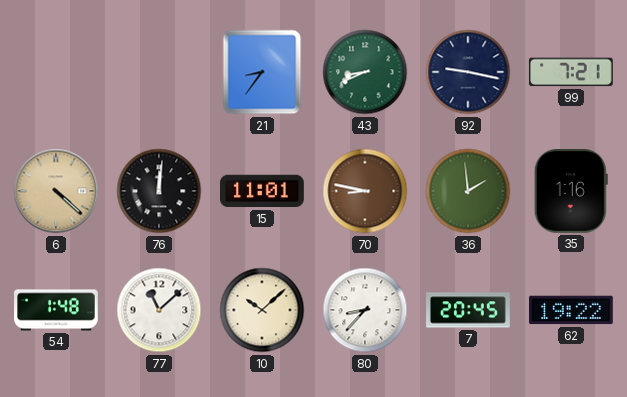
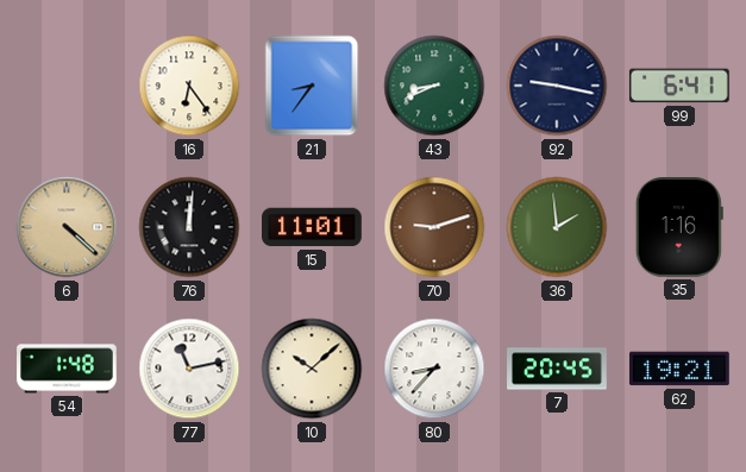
16: none -> 6:24 (189, 86)
99: 7:21 -> 6:41 (679, 86)
70: 8:47 -> 9:12 (434, 227)
77: 11:08 -> 11:13 (189, 369)
62: 19:22 -> 19:21 (681, 369)
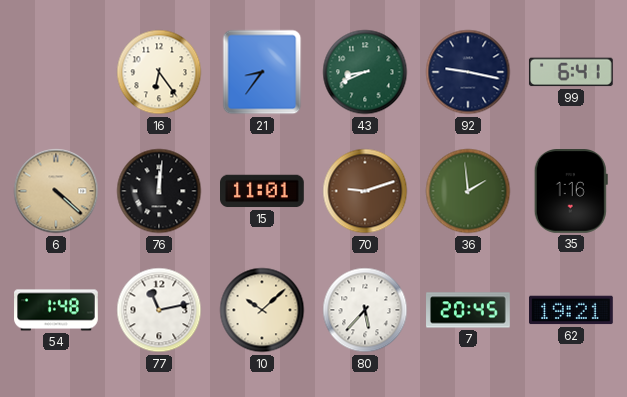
80: 8:37 -> 5:37 (365, 310)
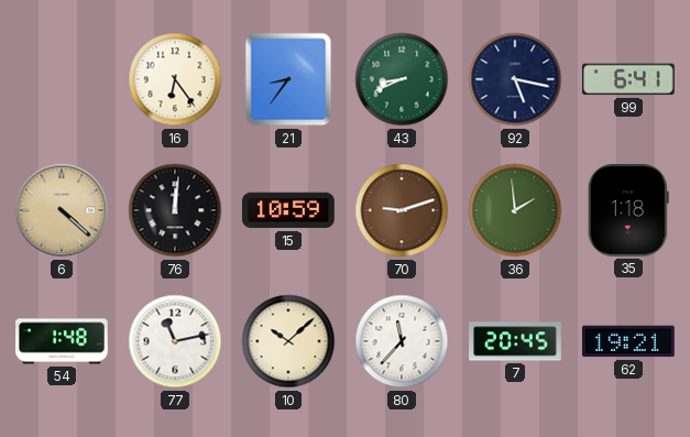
92: 9:17 -> 5:17 (515, 79)
15: 11:01 -> 10:59 (289, 210)
35: 1:16 -> 1:18 (628, 211)
80: 5:37 -> 11:37 (402, 341)
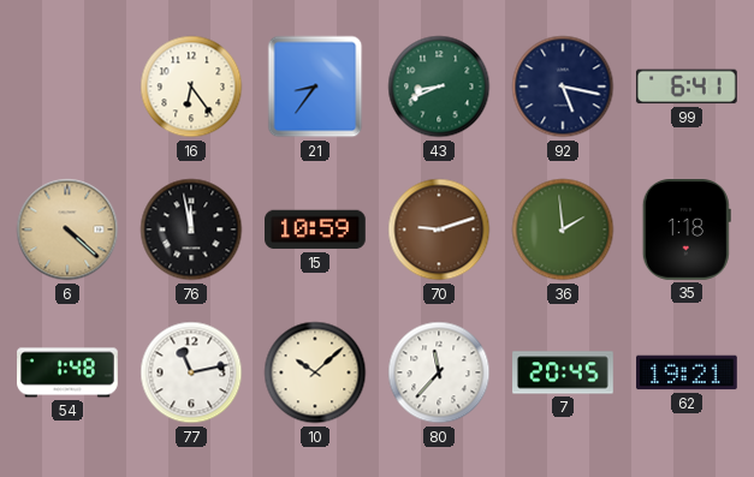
76: 12:01 -> 11:58 (191, 229)
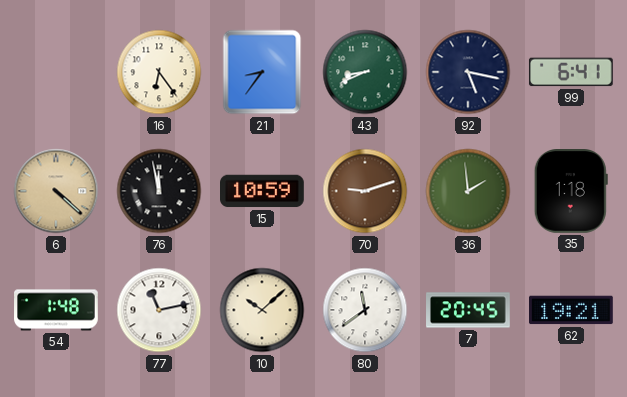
80: 11:37 -> 11:39 (365, 310)
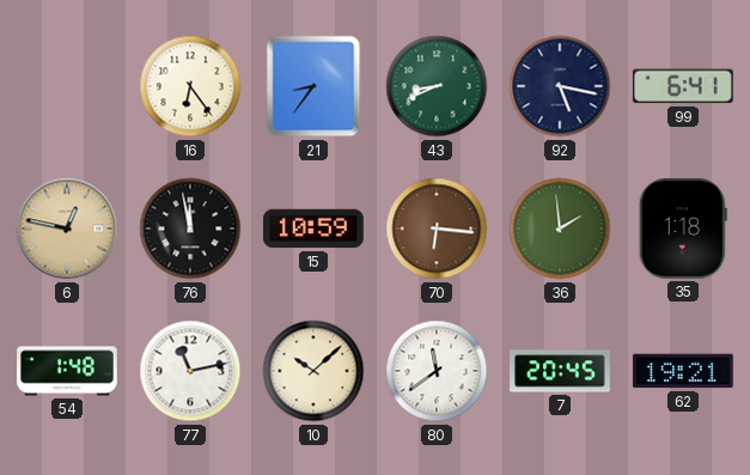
6: 4:22 -> 12:47 (67, 229)
70: 9:12 -> 6:16 (437, 229)
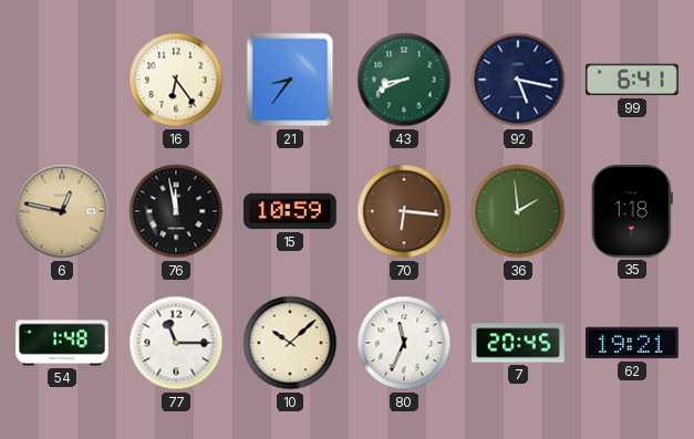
77: 11:13 -> 11:15 (176, 343)
80: 11:39 -> 11:34 (404, 343)
